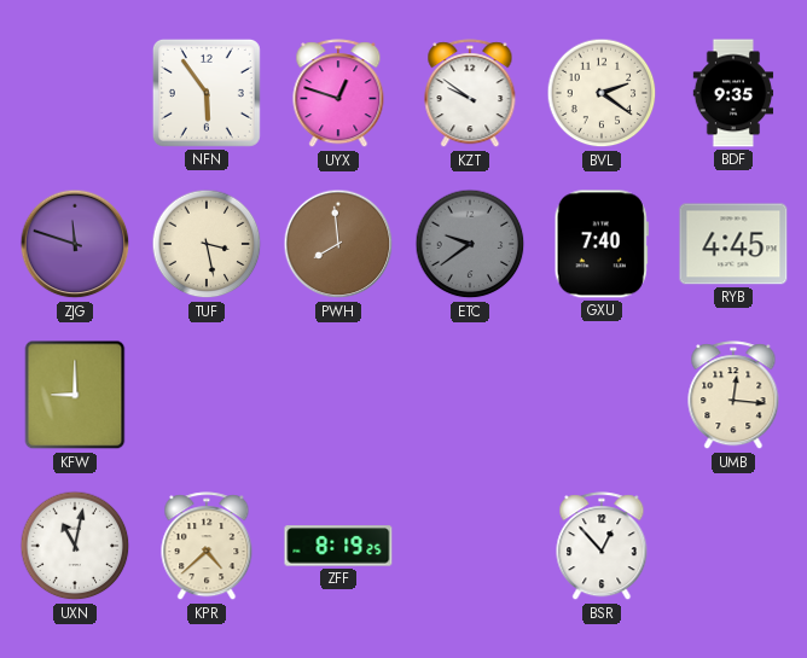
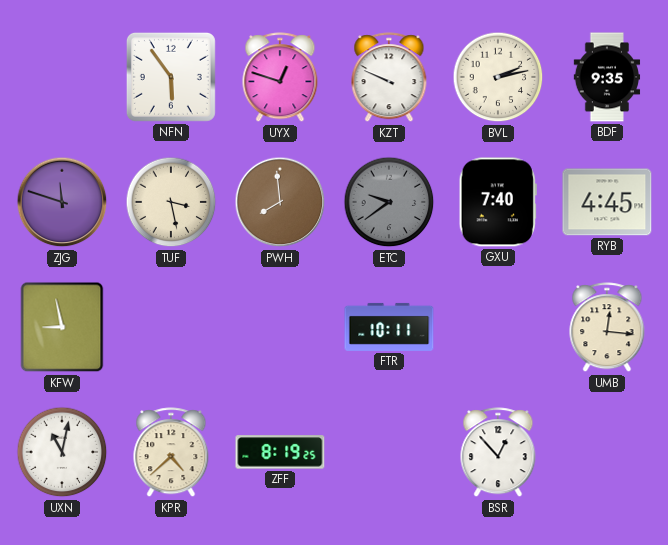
KZT: 9:51 -> 9:49 (389, 78)
BVL: 2:21 -> 2:13 (498, 77)
KFW: 9:00 -> 8:58 (62, 327)
FTR: none -> 10:11 (389, 327)
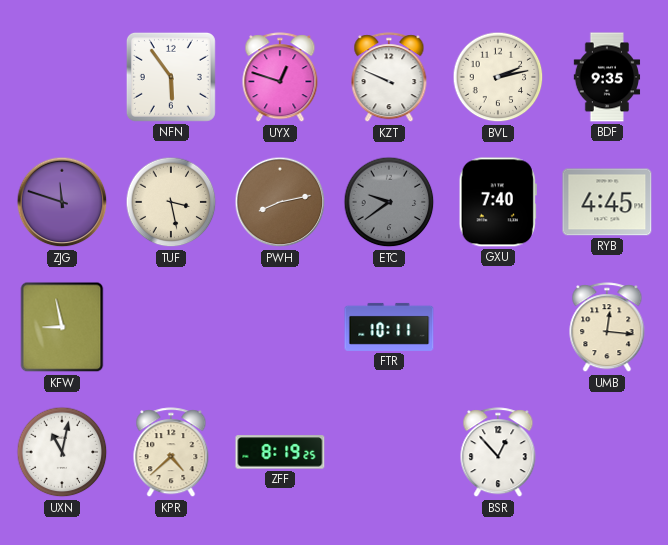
PWH: 7:59 -> 8:13 (280, 202)
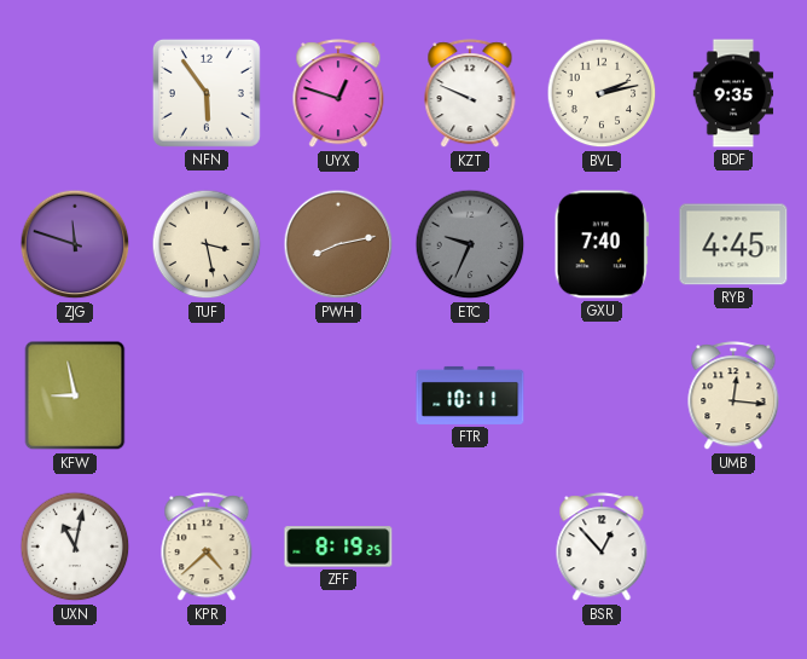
ETC: 9:39 -> 9:34 (470, 244)
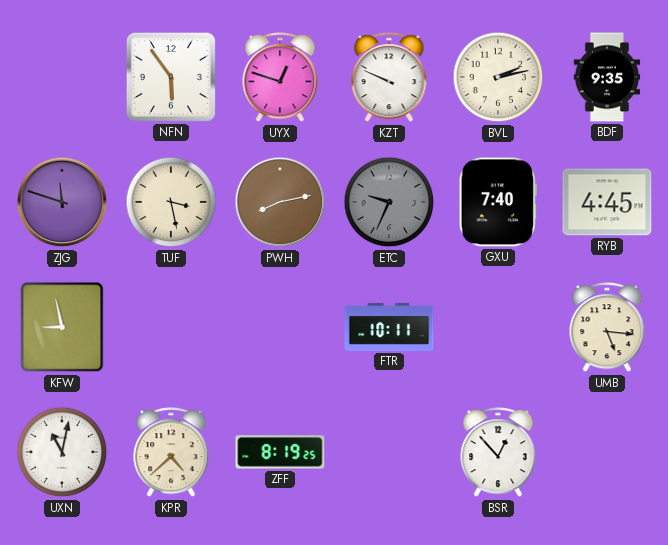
UMB: 12:16 -> 5:16 (607, 328)
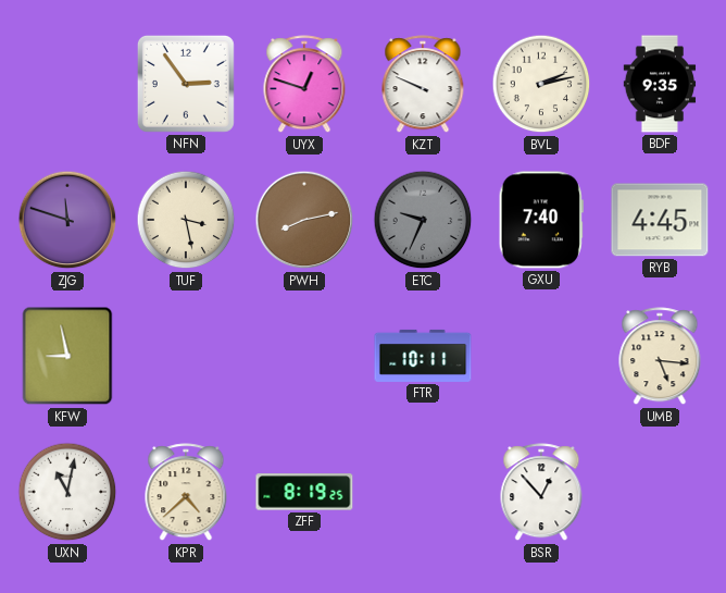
NFN: 5:54 -> 2:54 (186, 84)
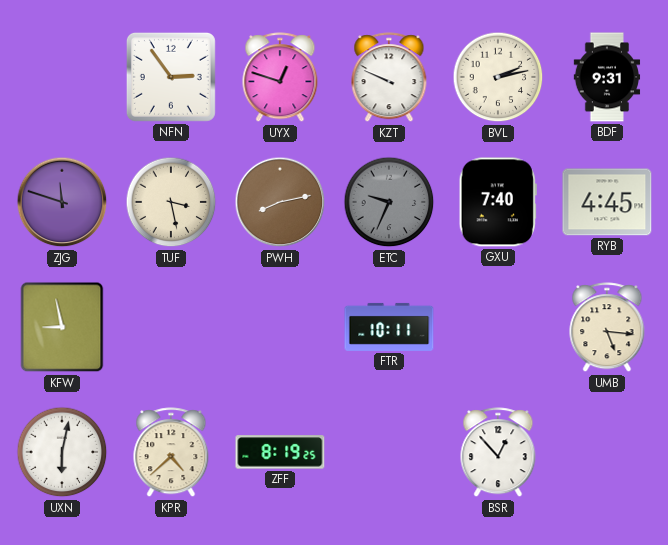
BDF: 9:35 -> 9:31 (607, 77)
UXN: 11:02 -> 6:02 (62, 452)
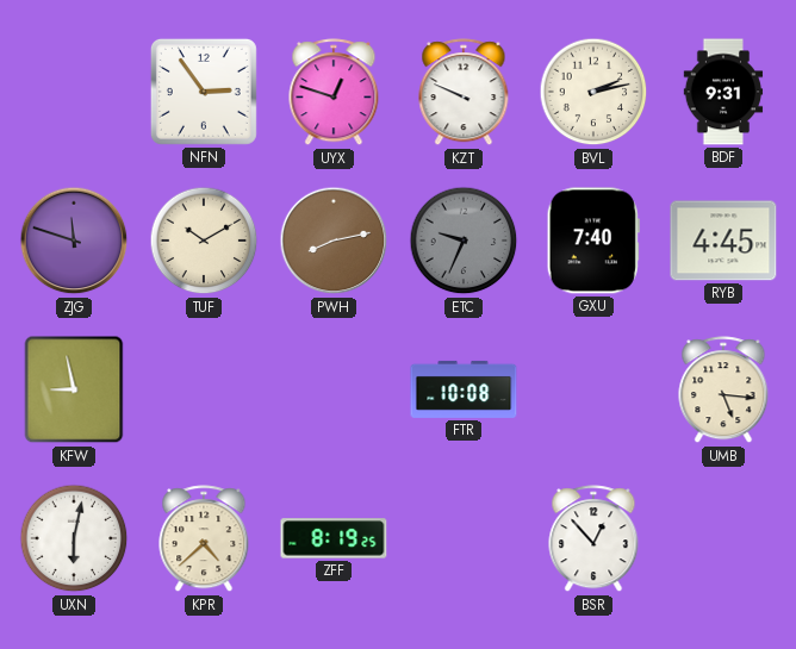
TUF: 3:28 -> 10:10 (204, 241)
FTR: 10:11 -> 10:08 (464, 389)
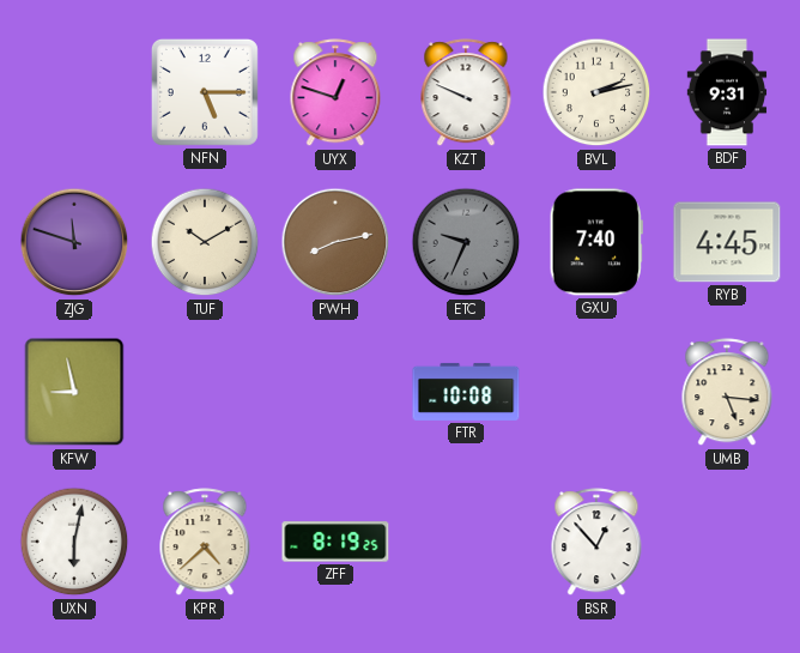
NFN: 2:54 -> 5:15 (205, 92)
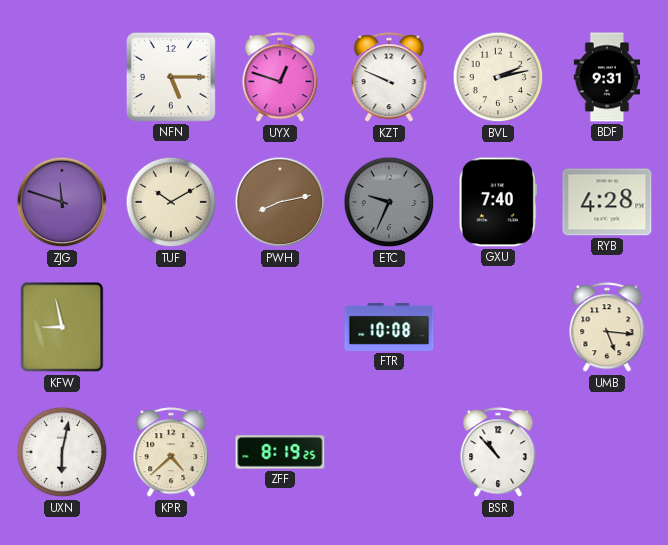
RYB: 4:45 -> 4:28 (607, 202)
BSR: 12:53 -> 10:53 (498, 453)
